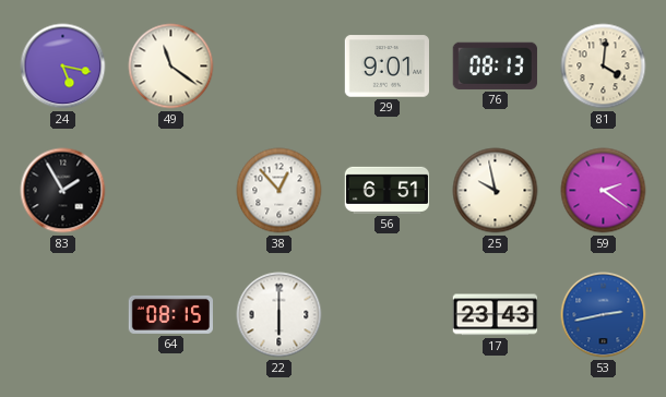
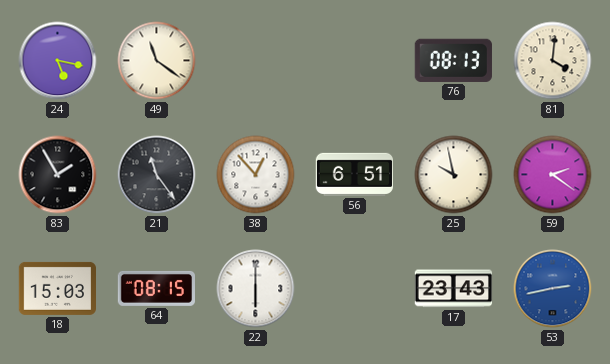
29: 9:01 -> none (386, 67)
21: none -> 11:24 (157, 175)
18: none -> 15:03 (57, 288)
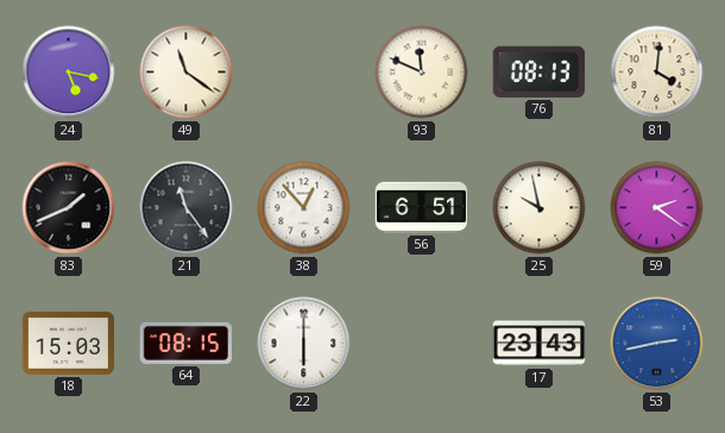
93: none -> 11:49 (422, 73)
83: 1:55 -> 1:41 (69, 208)
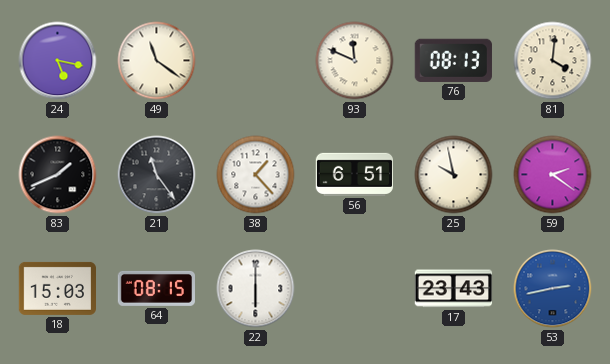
38: 12:53 -> 1:23 (256, 175)
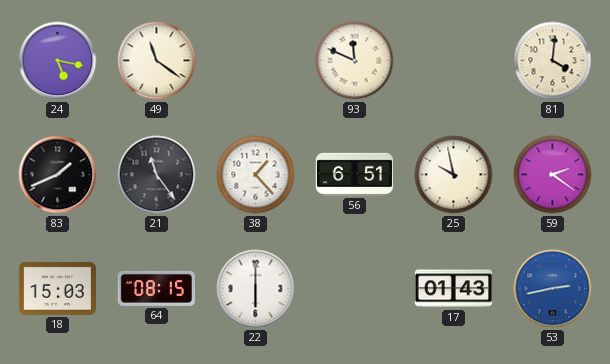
76: 08:13 -> none (453, 60)
17: 23:43 -> 01:43 (454, 289)
